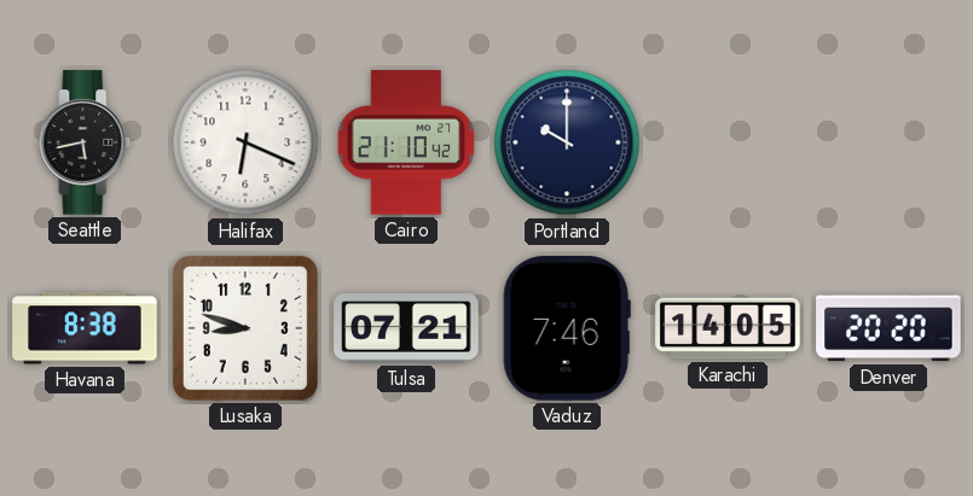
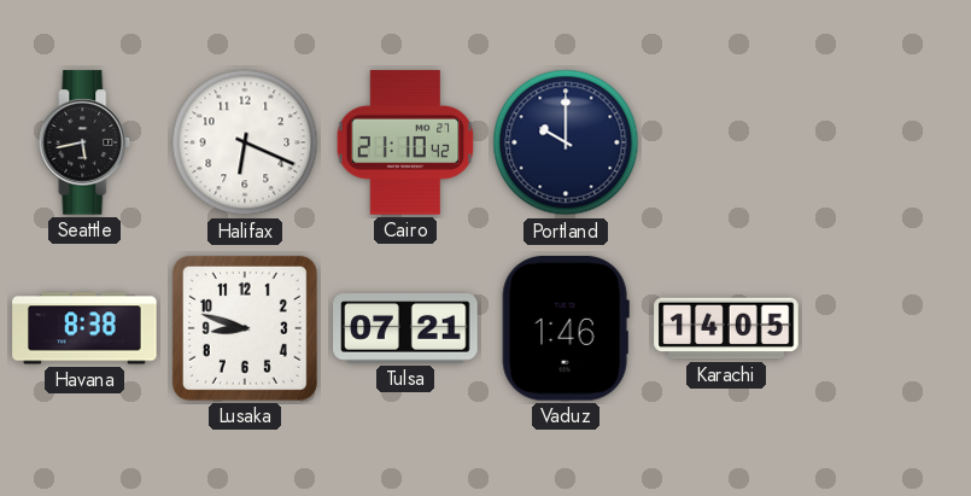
Vaduz: 7:46 -> 1:46 (566, 328)
Denver: 20:20 -> none (888, 328)
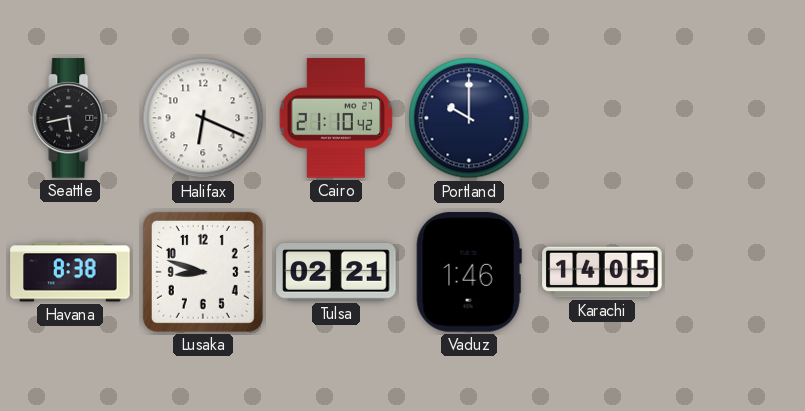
Tulsa: 07:21 -> 02:21 (336, 272)
